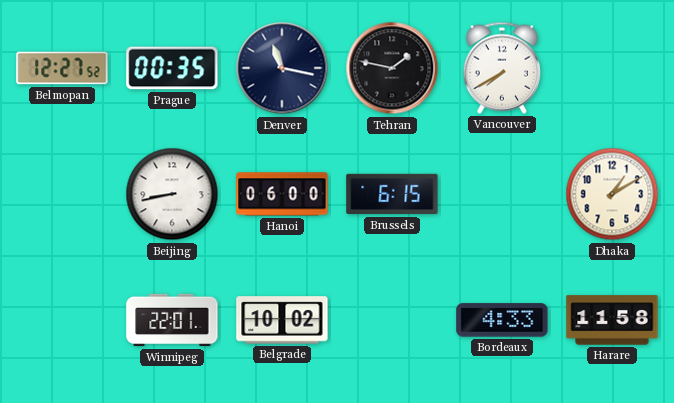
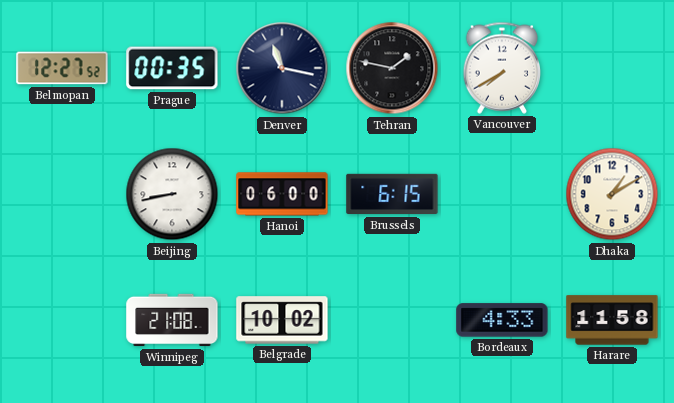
Winnipeg: 22:01 -> 21:08 (172, 320)
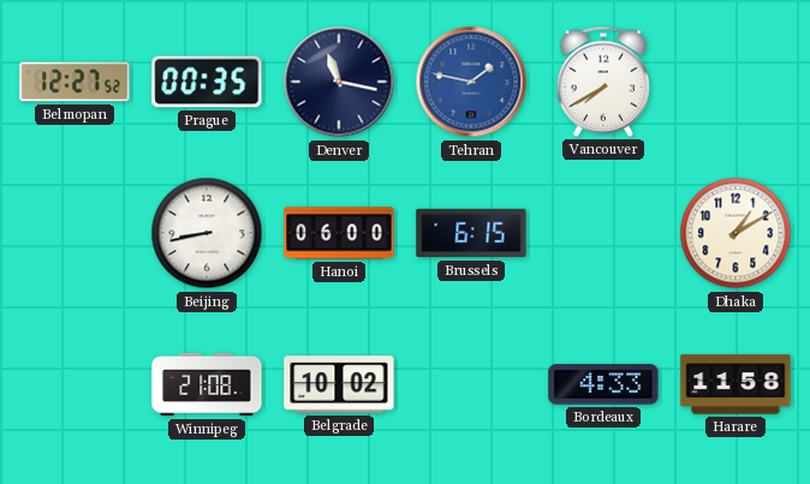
Tehran dial: black -> blue (471, 82)
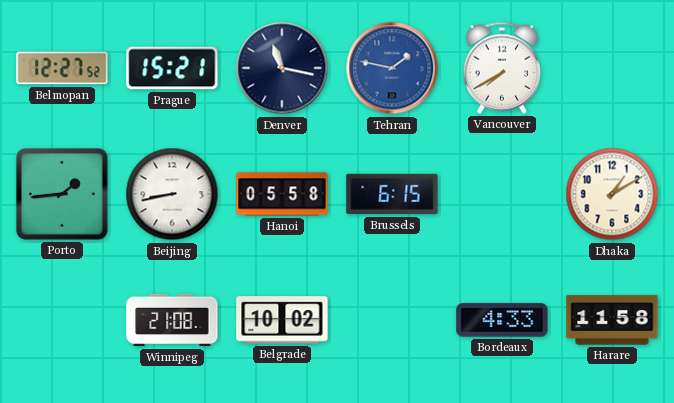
Prague: 00:35 -> 15:21 (172, 68)
Porto: none -> 1:44 (62, 194)
Hanoi: 06:00 -> 05:58 (282, 194)
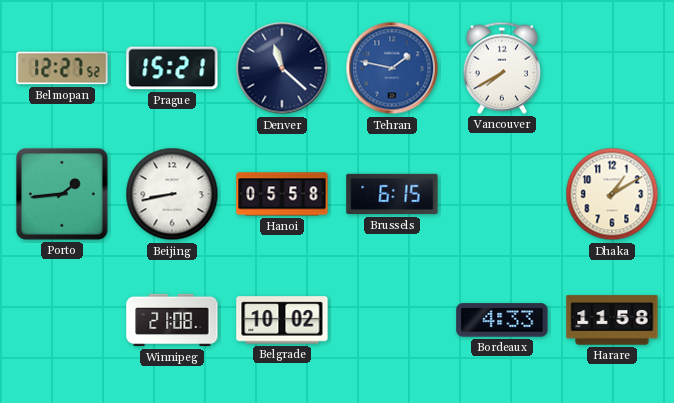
Denver: 11:17 -> 11:22 (282, 68)
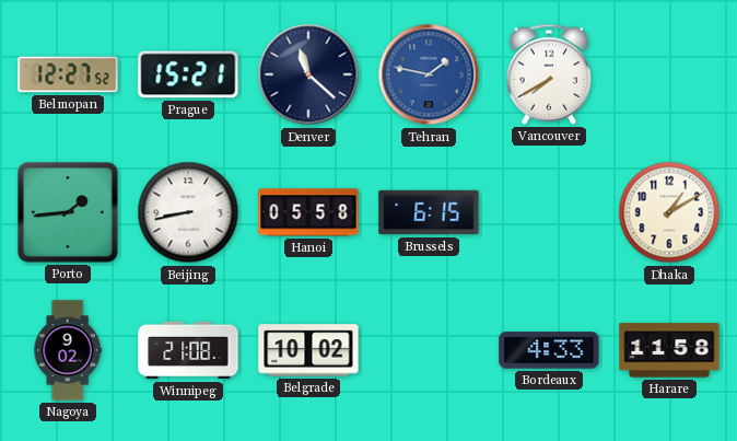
Nagoya: none -> 9:02 (68, 350)
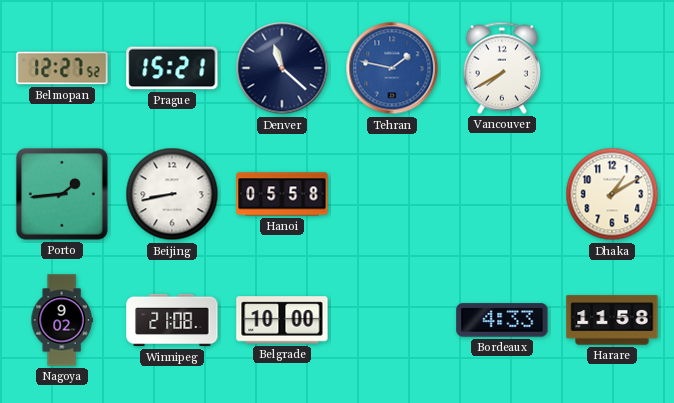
Brussels: 6:15 -> none (429, 212)
Belgrade: 10:02 -> 10:00 (282, 320)
